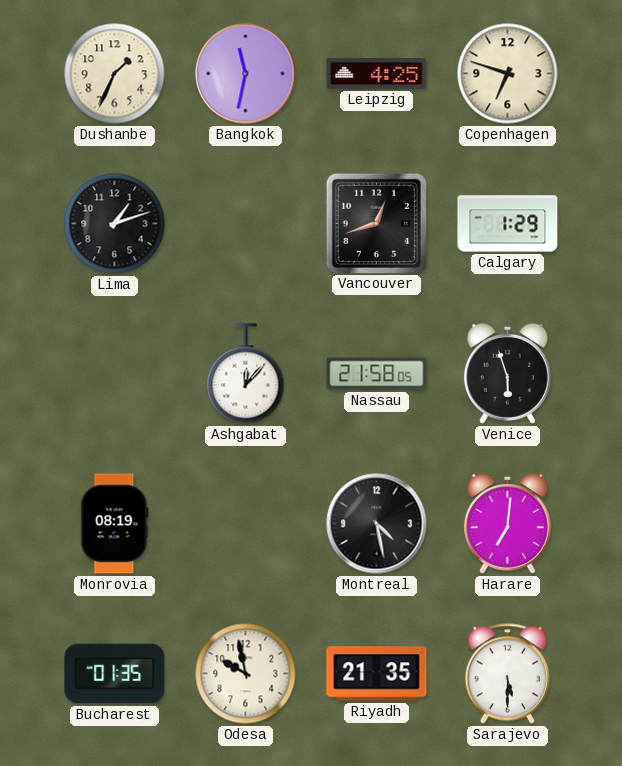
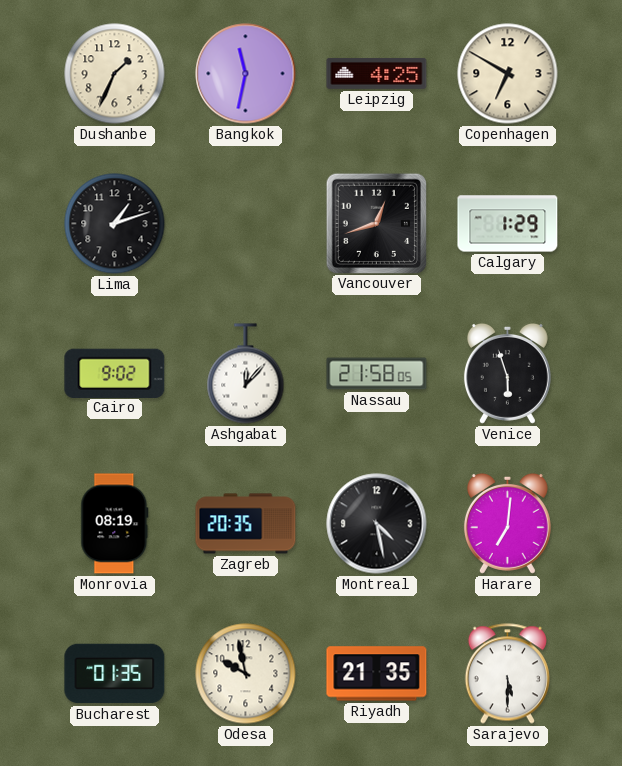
Copenhagen: 6:48 -> 6:50 (508, 74)
Cairo: none -> 9:02 (115, 373)
Zagreb: none -> 20:35 (246, 524)
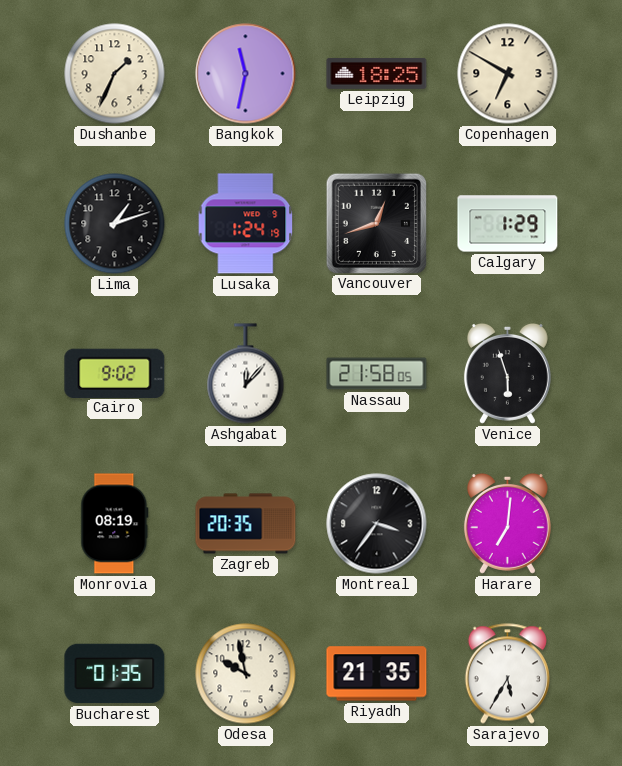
Leipzig: 4:25 -> 18:25 (377, 74)
Lusaka: none -> 1:24 (246, 224)
Montreal: 4:28 -> 3:36 (377, 524)
Sarajevo: 5:30 -> 5:35 (507, 674)
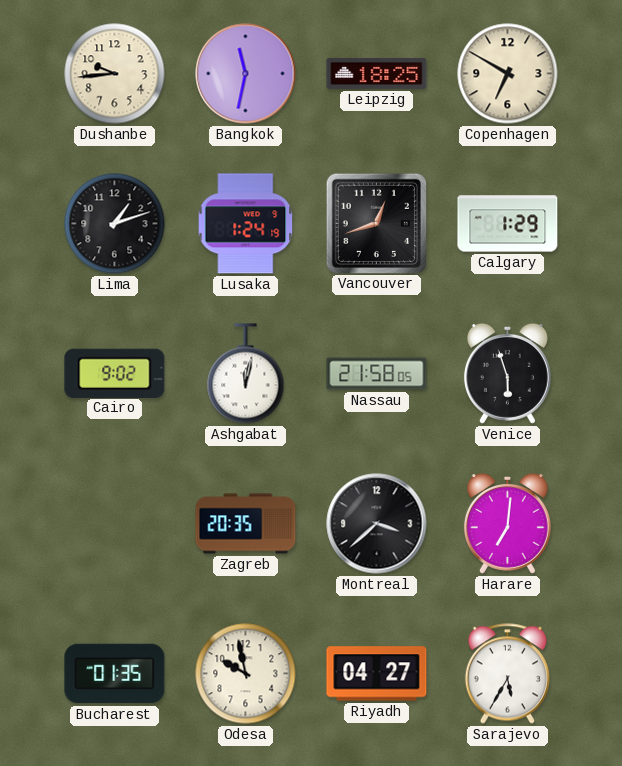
Dushanbe: 1:34 -> 9:44 (115, 74)
Ashgabat: 12:07 -> 12:02 (246, 374)
Monrovia: 08:19 -> none (115, 524)
Montreal: 3:36 -> 3:38 (377, 524)
Riyadh: 21:35 -> 04:27 (377, 674)
